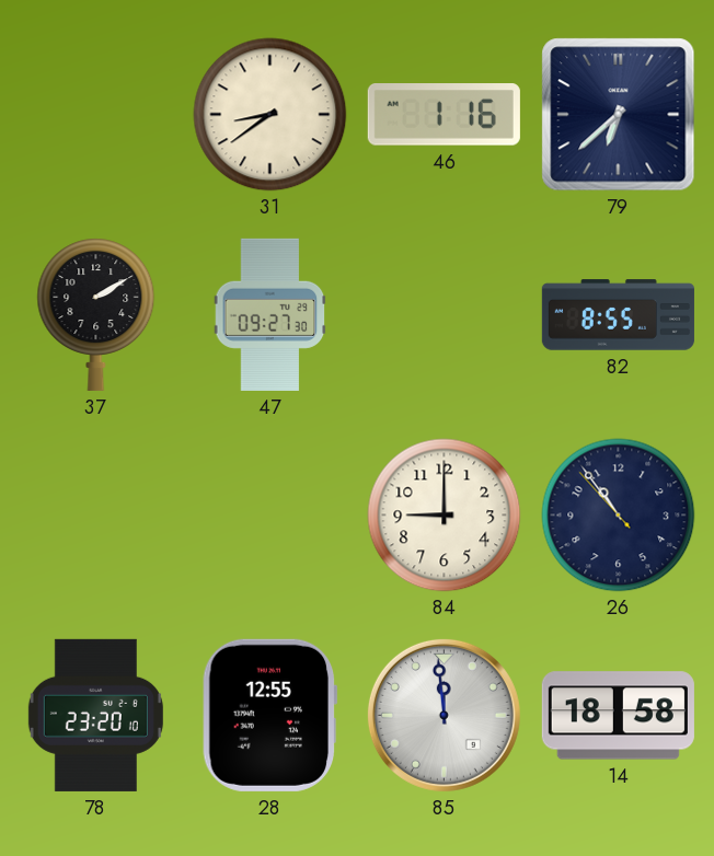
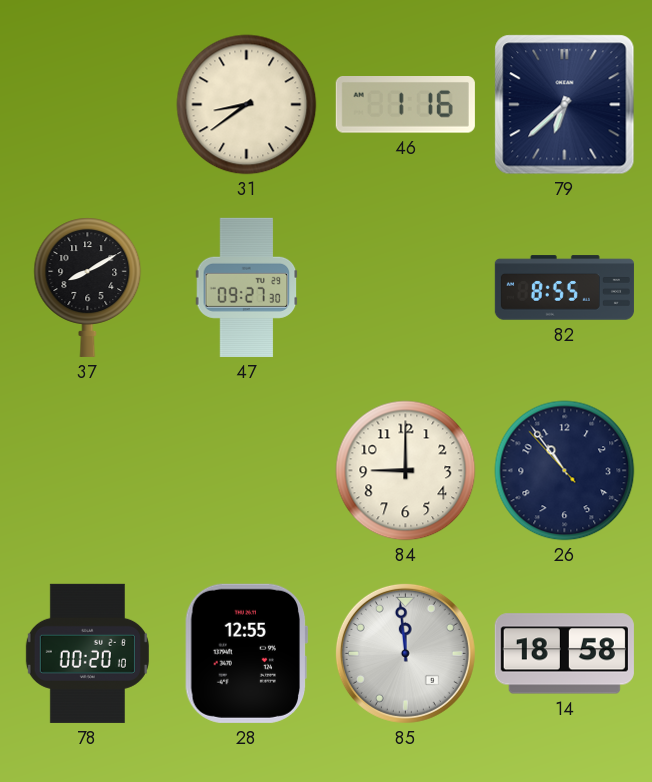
37: 2:10 -> 8:10 (88, 287)
78: 23:20 -> 00:20 (87, 653)
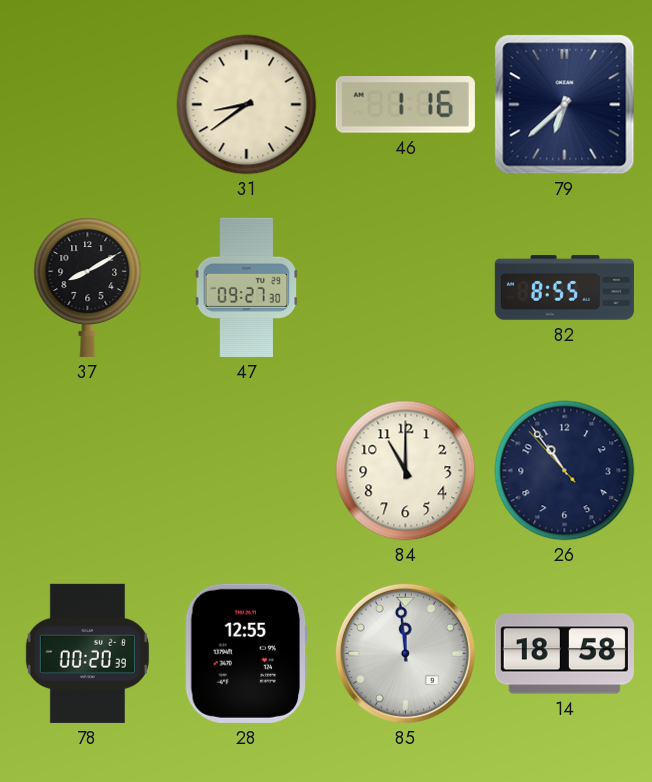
84: 9:00 -> 11:00 (406, 471)
78: 00:20:10 -> 00:20:39 (87, 653)
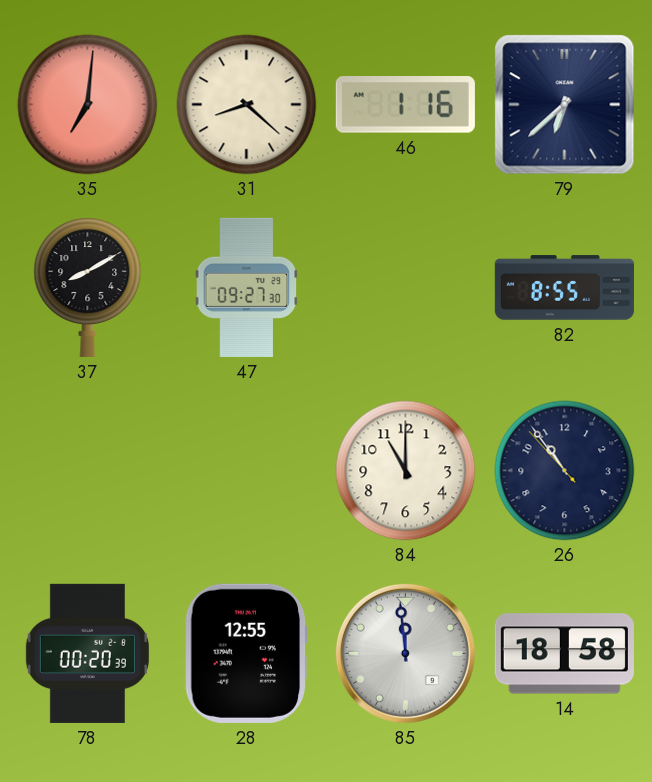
35: none -> 7:01 (88, 105)
31: 8:39 -> 8:22 (247, 105)
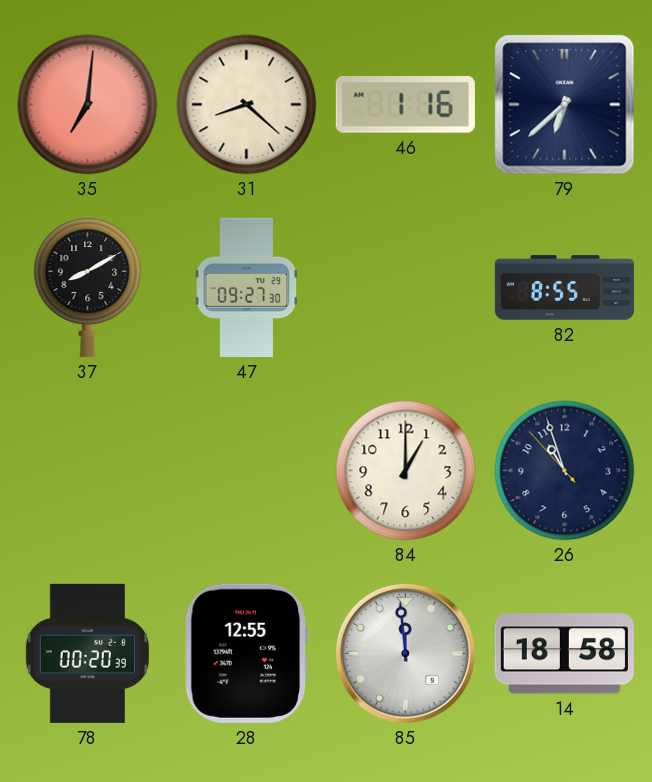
84: 11:00 -> 1:00 (406, 471)
26: 10:53 -> 10:56 (565, 471)
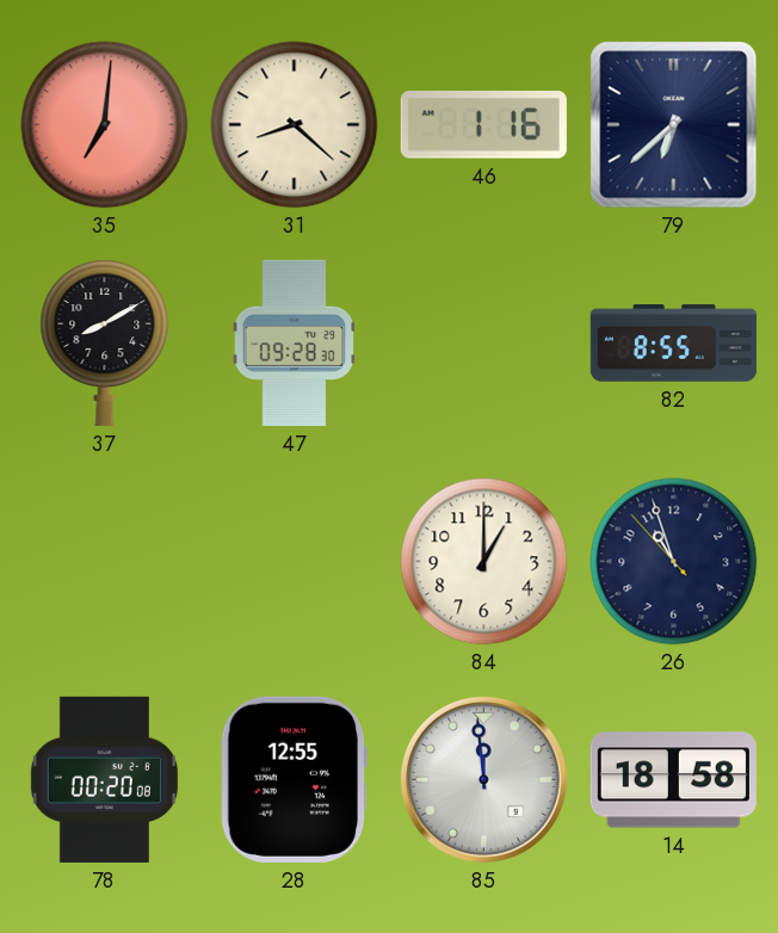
47: 09:27 -> 09:28 (295, 342)
78: 00:20:39 -> 00:20:08 (104, 779)
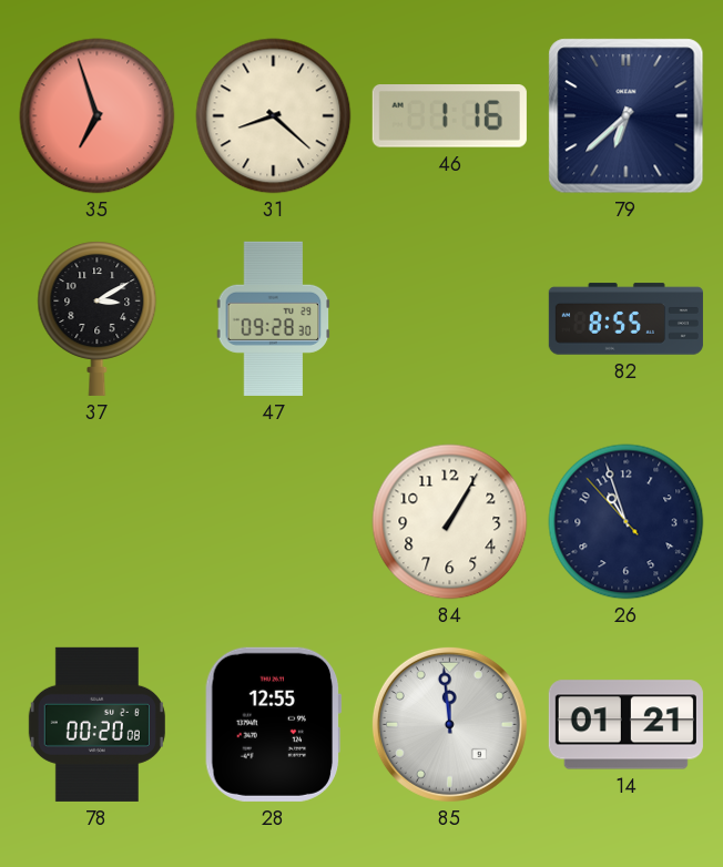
35: 7:01 -> 6:57 (98, 116)
37: 8:10 -> 3:10 (98, 318)
84: 1:00 -> 1:05 (450, 522)
14: 18:58 -> 01:21 (625, 725)
